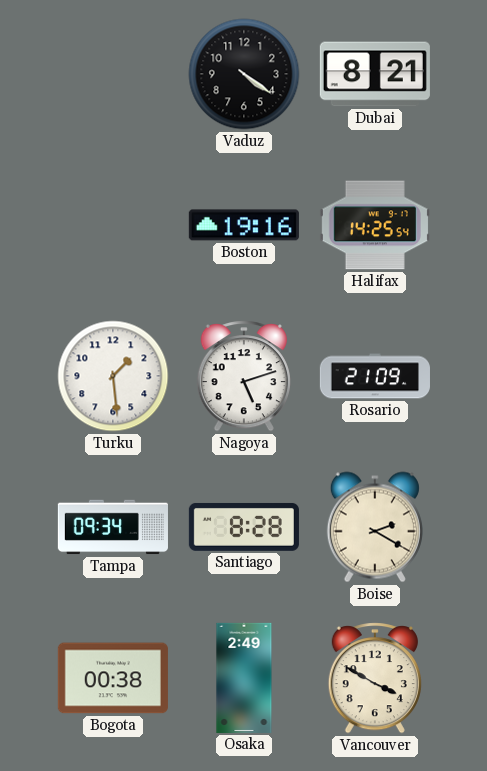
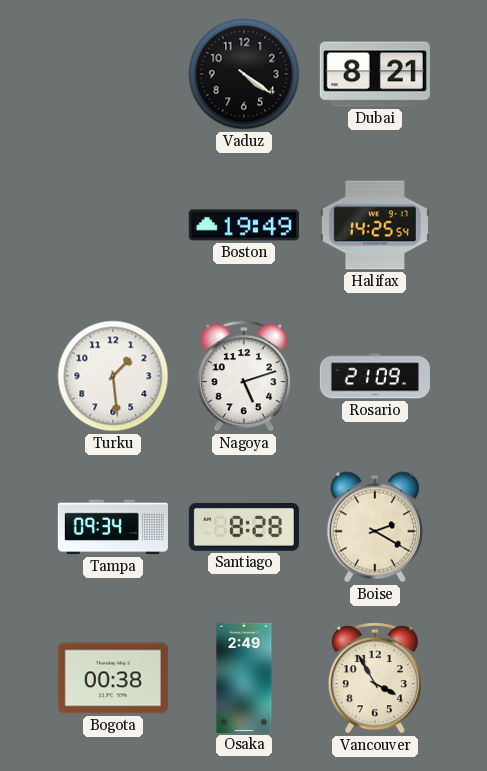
Boston: 19:16 -> 19:49 (244, 225)
Vancouver: 3:50 -> 3:55 (375, 678)
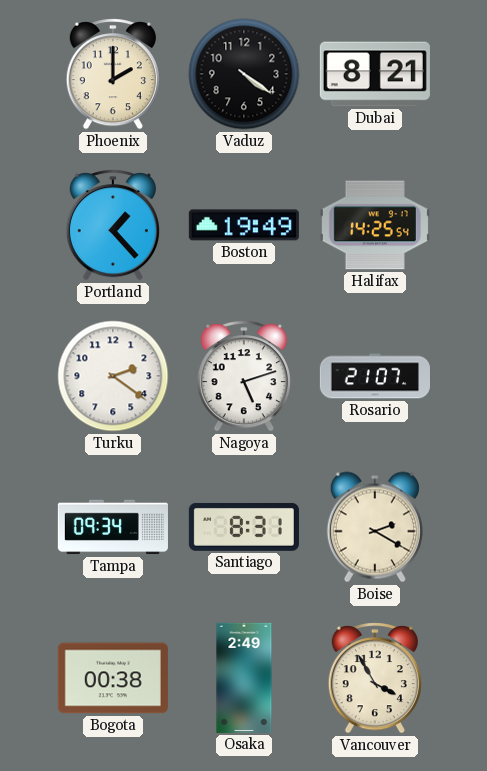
Phoenix: none -> 2:00 (113, 74)
Portland: none -> 1:23 (113, 225)
Turku: 1:29 -> 2:21 (113, 376)
Rosario: 21:09 -> 21:07 (375, 376)
Santiago: 8:28 -> 8:31 (244, 527)
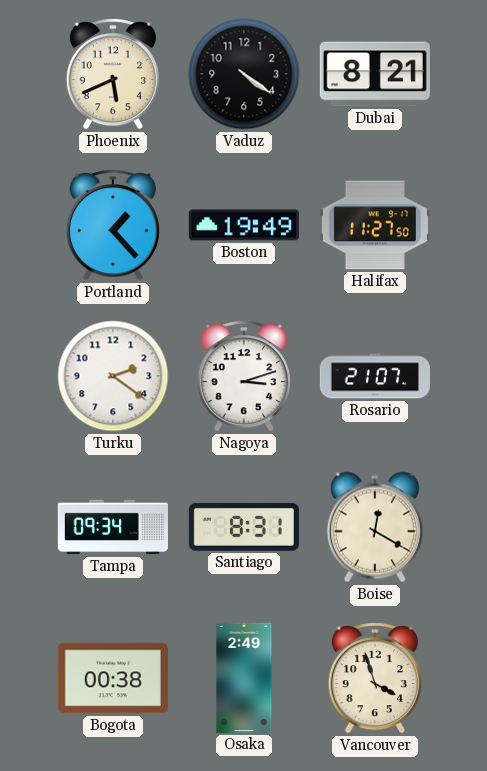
Phoenix: 2:00 -> 5:41 (113, 74)
Halifax: 14:25 -> 11:27 (375, 225)
Nagoya: 5:12 -> 3:12 (244, 376)
Boise: 2:20 -> 12:20 (375, 527)
Vancouver: 3:55 -> 3:57 (375, 678)
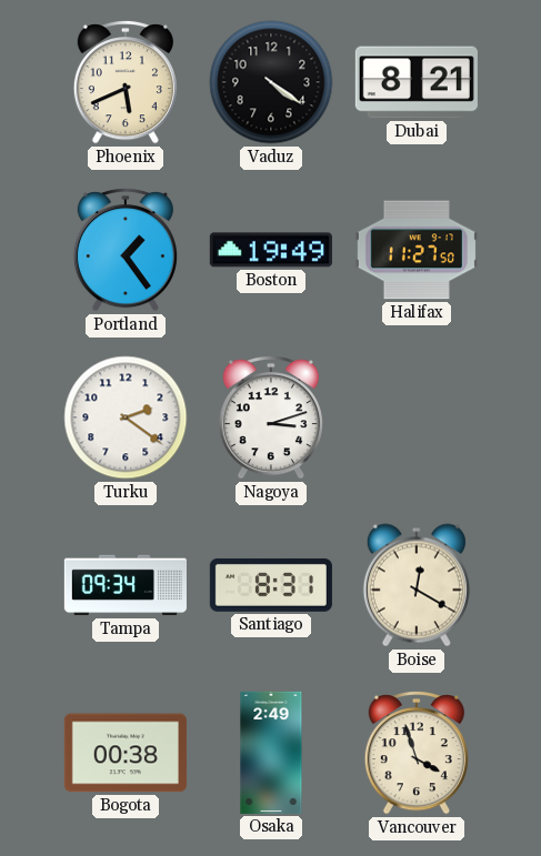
Portland: 1:23 -> 1:24 (126, 250)
Rosario: 21:07 -> none (375, 376)
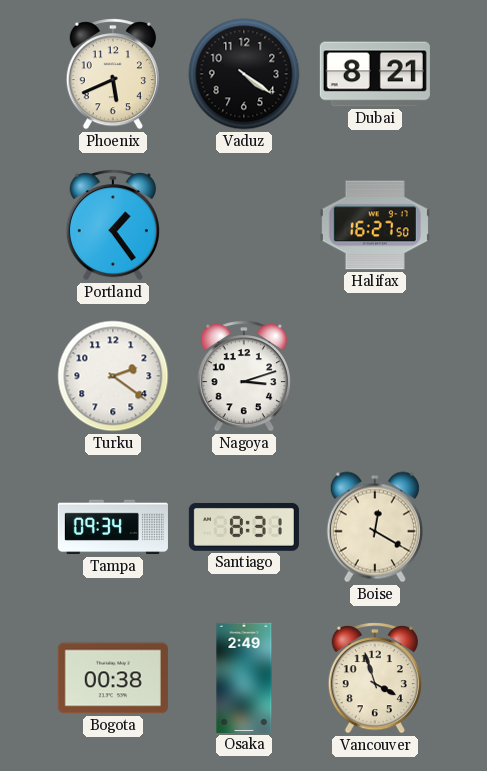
Boston: 19:49 -> none (271, 250)
Halifax: 11:27 -> 16:27 (375, 225)
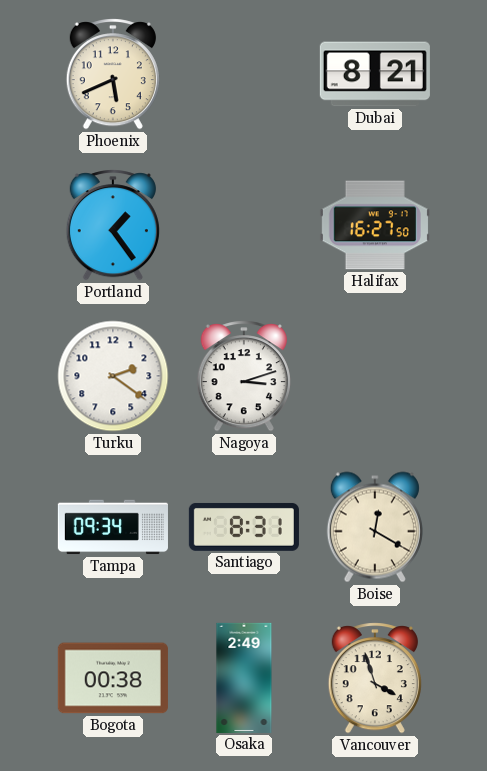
Vaduz: 4:21 -> none (244, 74)
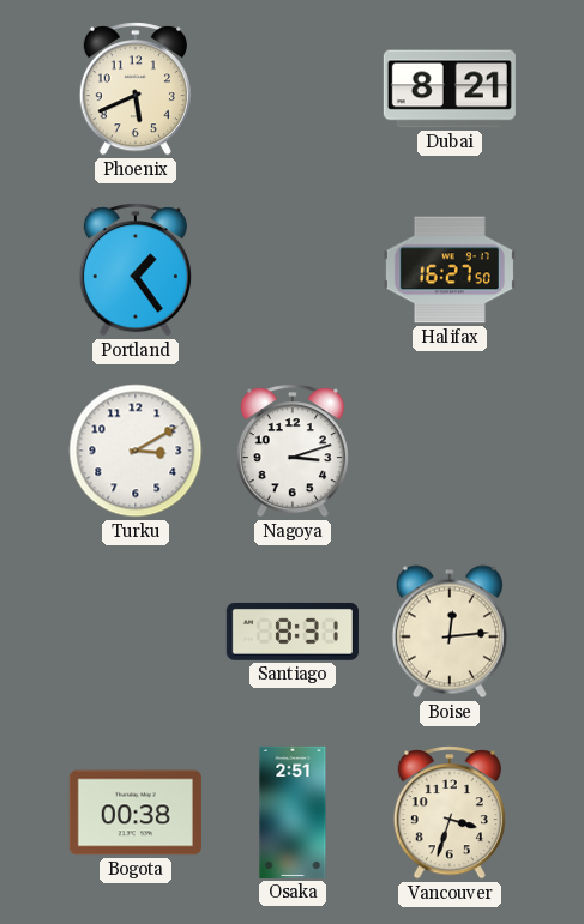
Turku: 2:21 -> 3:10 (136, 451)
Tampa: 09:34 -> none (113, 527)
Boise: 12:20 -> 12:14 (450, 632)
Osaka: 2:49 -> 2:51 (293, 813)
Vancouver: 3:57 -> 3:33 (450, 813)
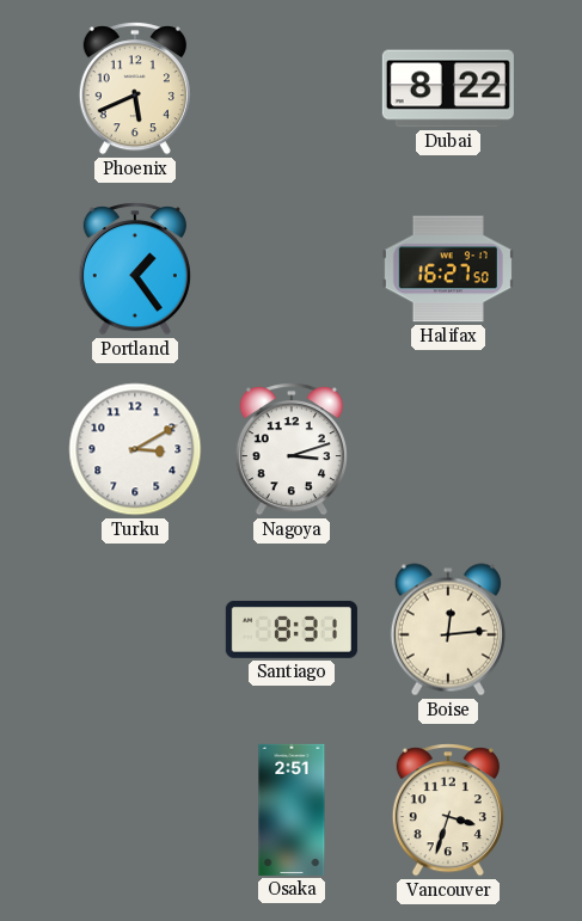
Dubai: 8:21 -> 8:22 (448, 88)
Bogota: 00:38 -> none (136, 813)
